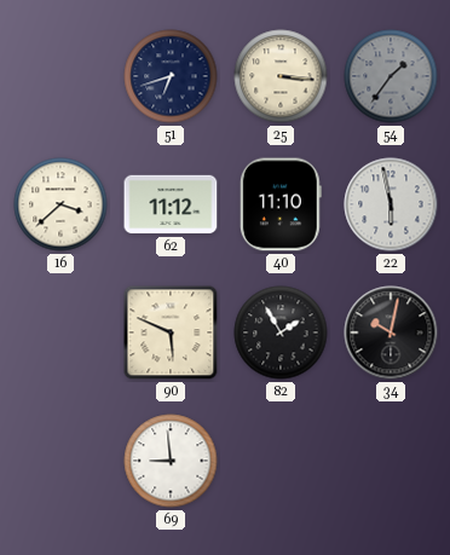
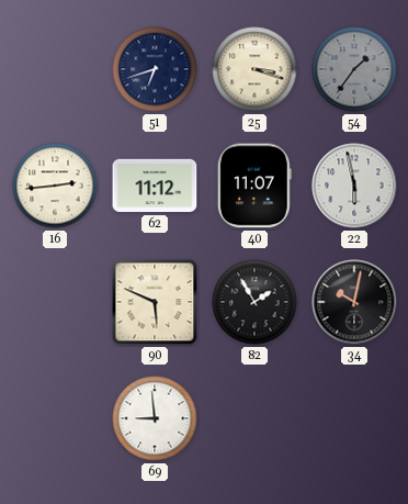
25: 3:16 -> 3:18 (254, 69)
16: 3:38 -> 2:44 (55, 186)
40: 11:10 -> 11:07 (254, 186)
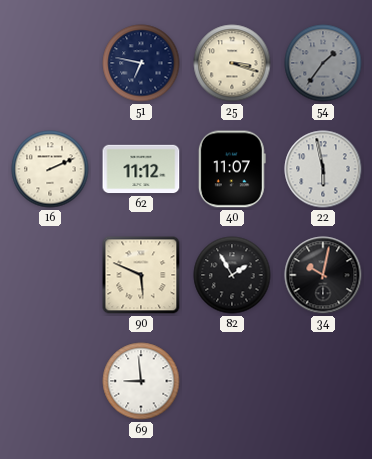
51: 6:42 -> 6:47 (141, 63)
16: 2:44 -> 2:11 (50, 169)
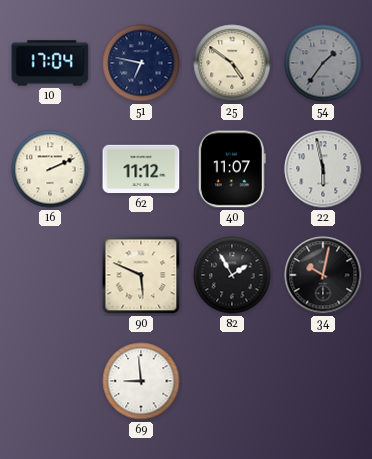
10: none -> 17:04 (50, 63)
25: 3:18 -> 4:51 (232, 63)
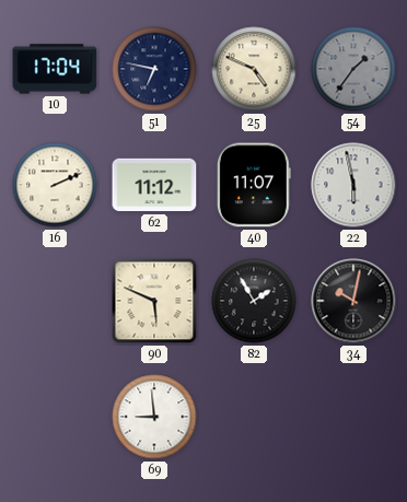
25: 4:51 -> 4:49 (254, 69)
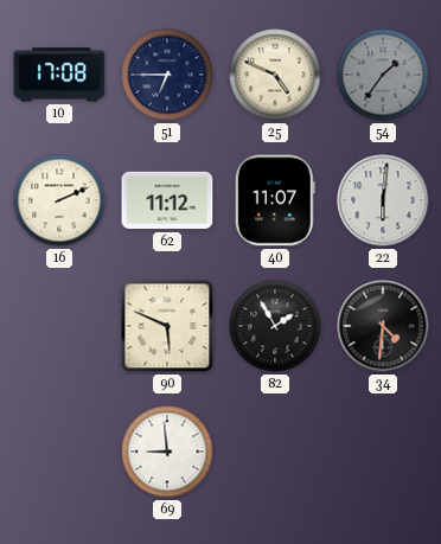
10: 17:04 -> 17:08 (59, 75)
51: 6:47 -> 6:45 (167, 75)
22: 5:58 -> 6:01 (383, 200)
34: 10:02 -> 4:31 (383, 326)
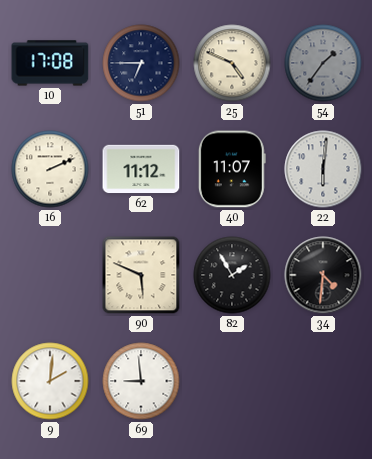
9: none -> 2:01 (50, 381)
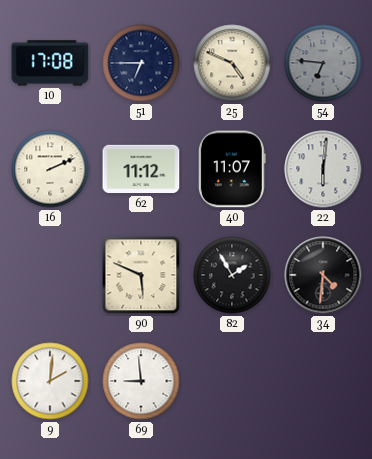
54: 1:36 -> 6:46 (323, 63)
